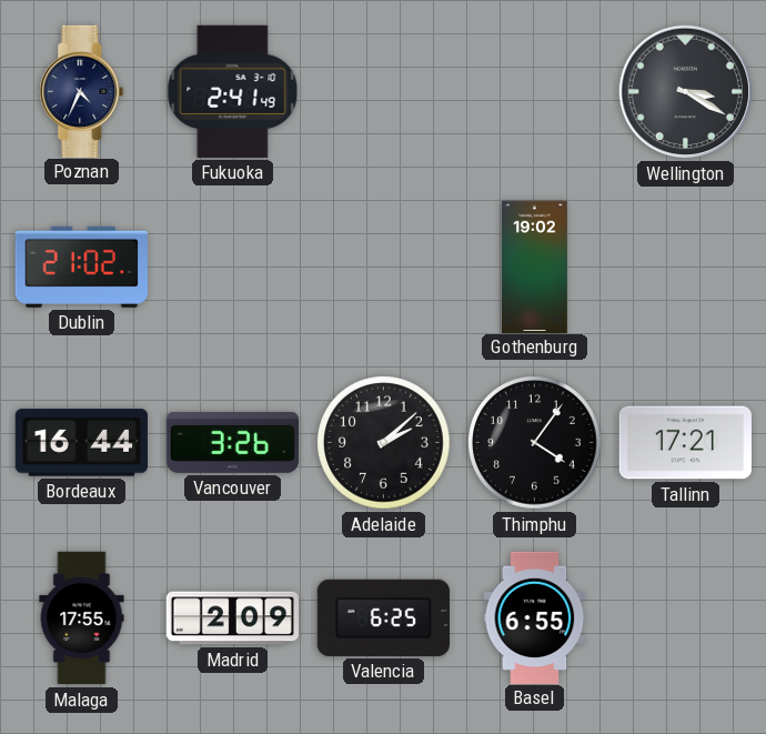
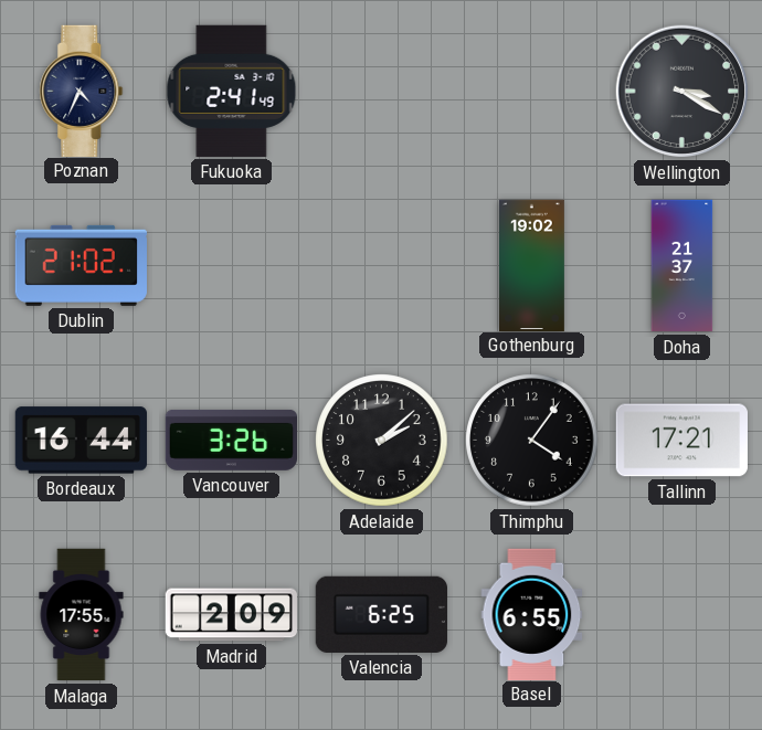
Doha: none -> 21:37 (682, 266)
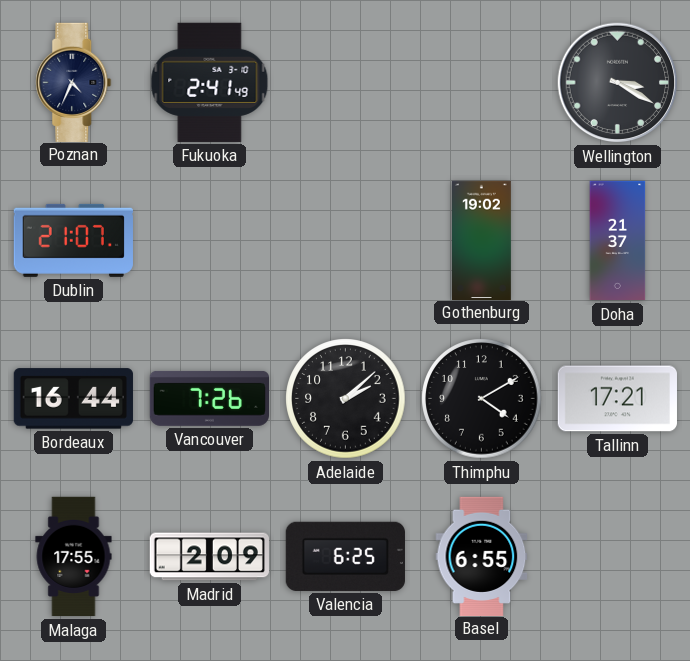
Dublin: 21:02 -> 21:07 (73, 240)
Vancouver: 3:26 -> 7:26 (209, 398)
Thimphu: 4:06 -> 4:10 (482, 399)
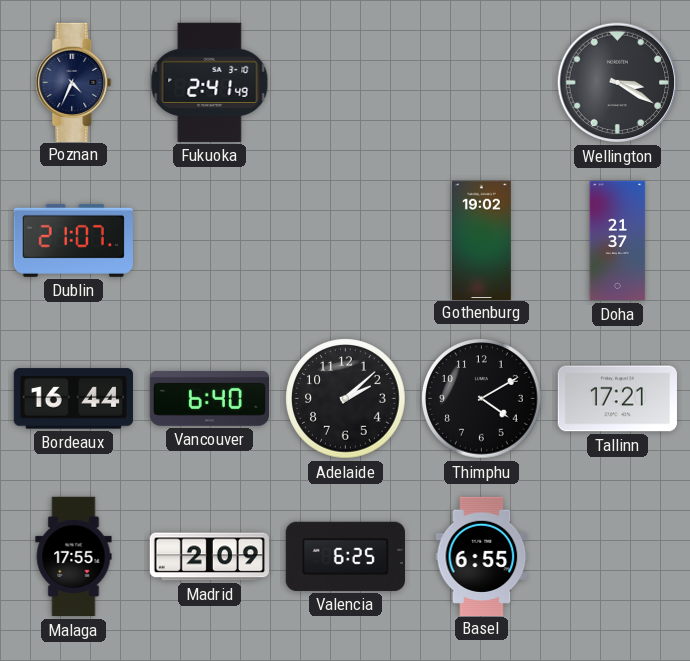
Vancouver: 7:26 -> 6:40 (209, 398)
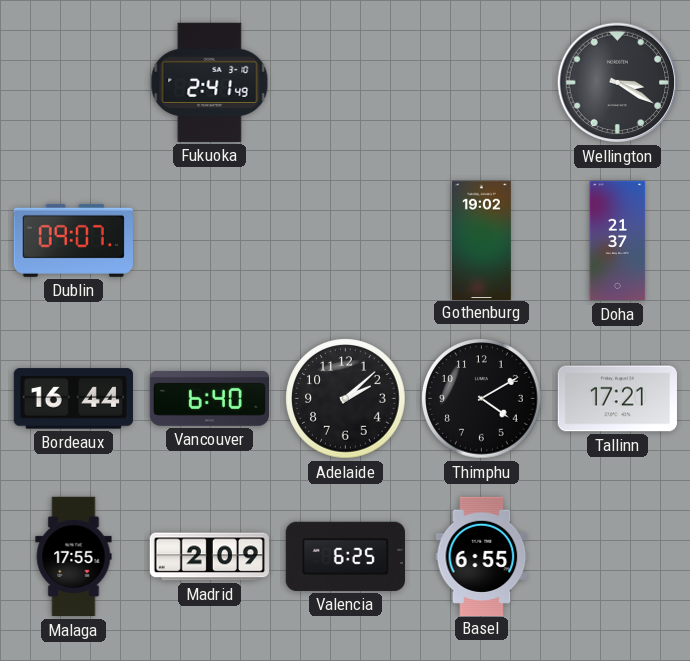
Poznan: 4:34 -> none (74, 82)
Dublin: 21:07 -> 09:07 (73, 240)
